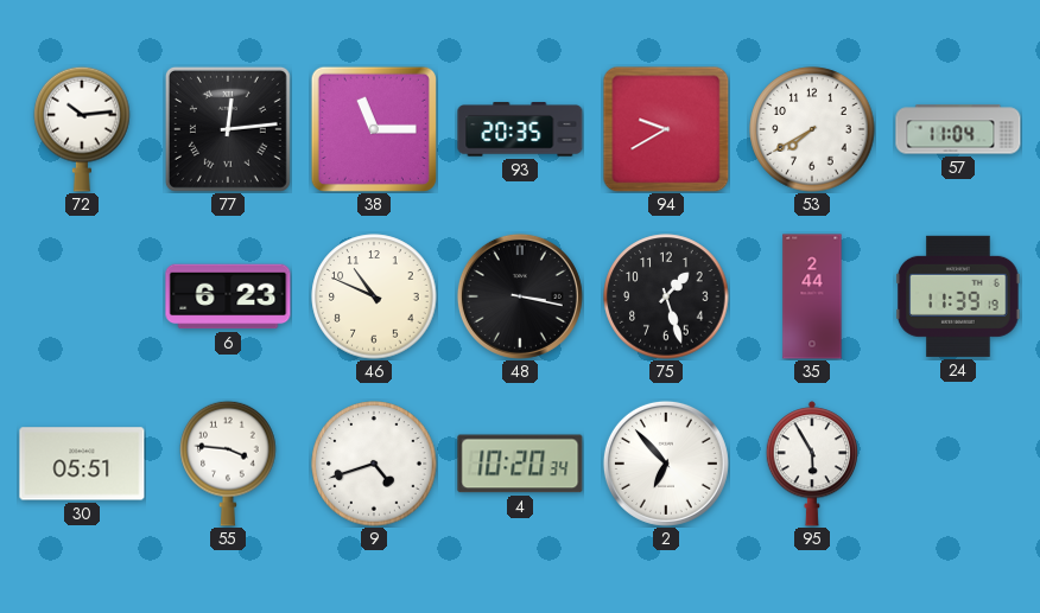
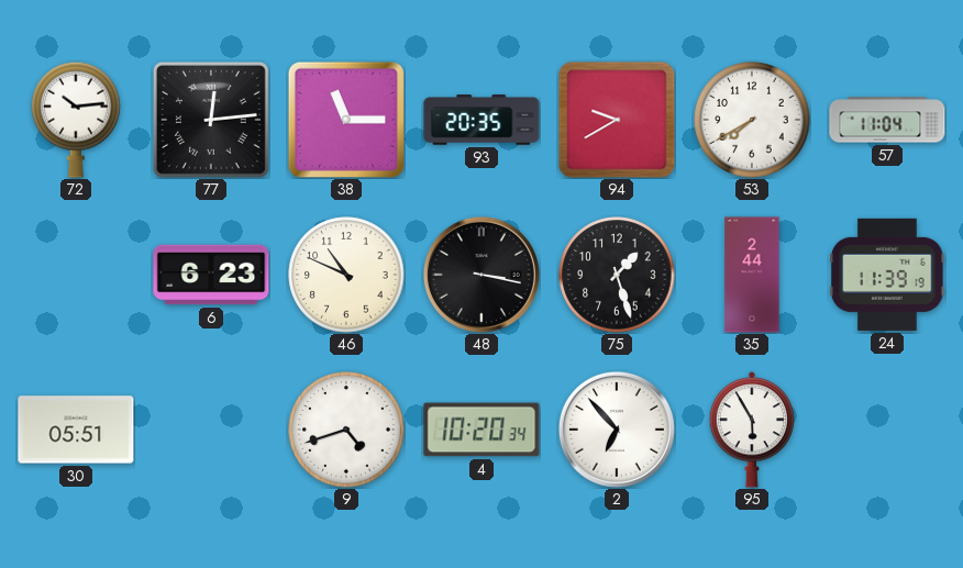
55: 3:46 -> none (228, 464)
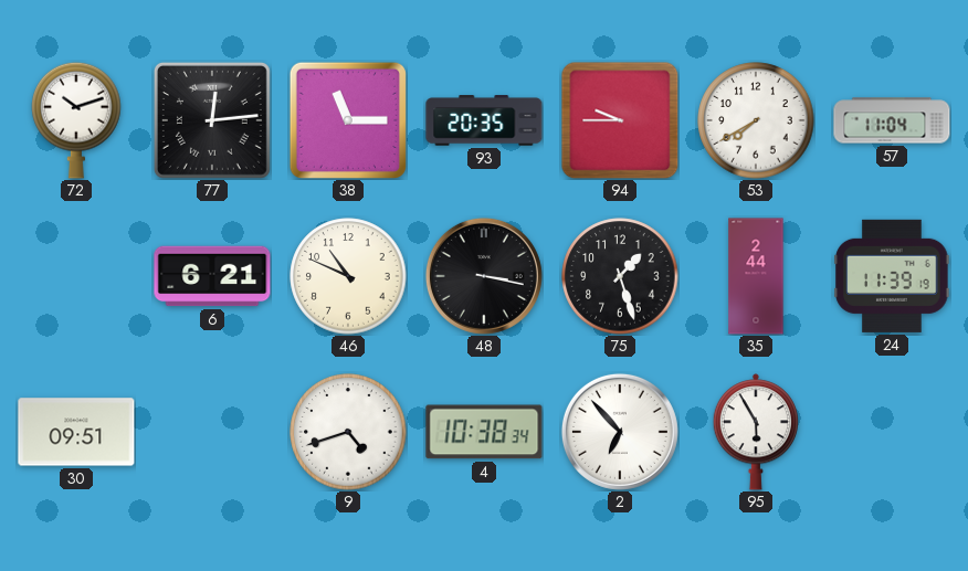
72: 10:14 -> 10:12 (76, 120)
94: 9:40 -> 9:45 (620, 120)
6: 6:23 -> 6:21 (212, 276)
30: 05:51 -> 09:51 (76, 432)
4: 10:20 -> 10:38 (484, 432)
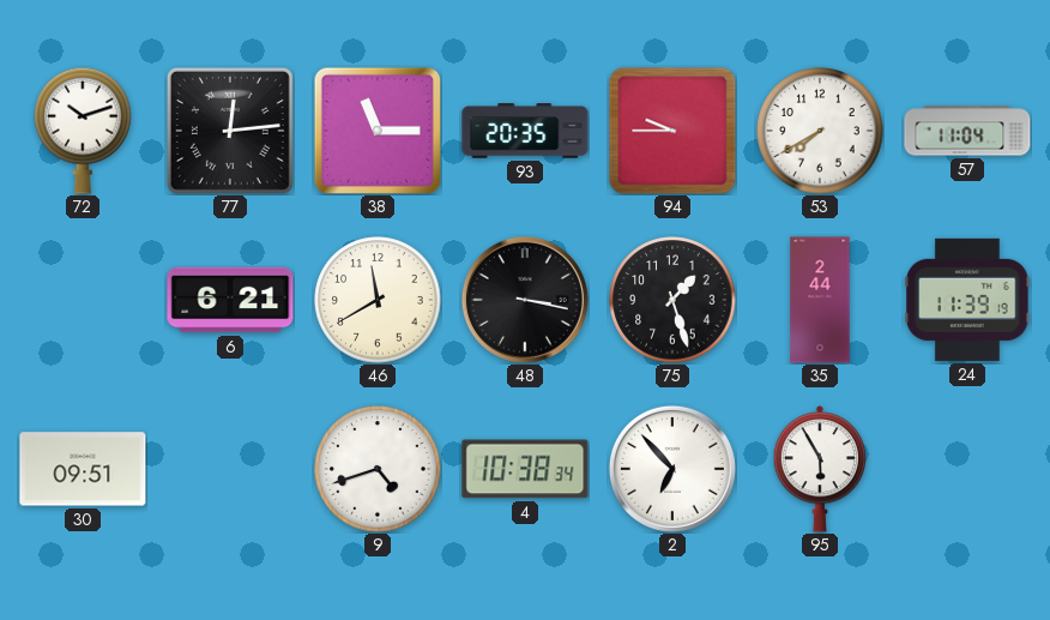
46: 10:49 -> 11:40 (378, 300)
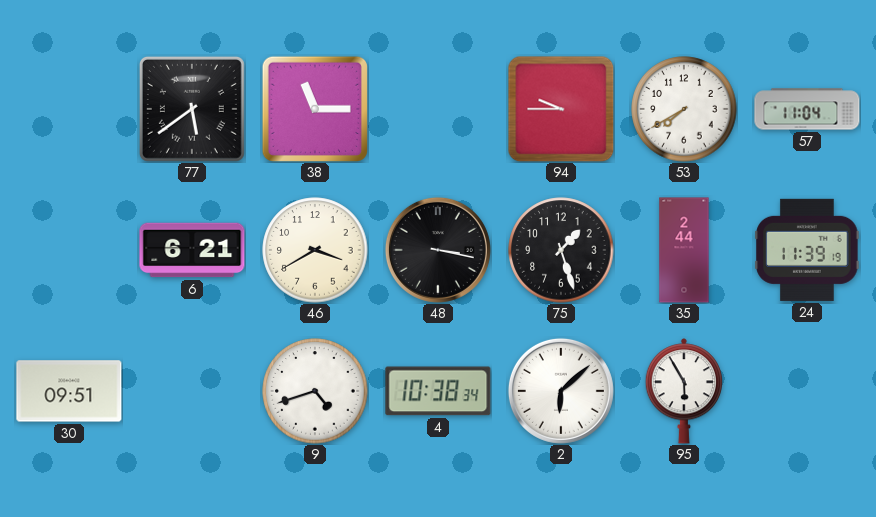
72: 10:12 -> none (83, 131)
77: 12:14 -> 5:39 (192, 109)
93: 20:35 -> none (525, 131)
46: 11:40 -> 3:40 (315, 250)
2: 6:53 -> 6:08 (561, 391)
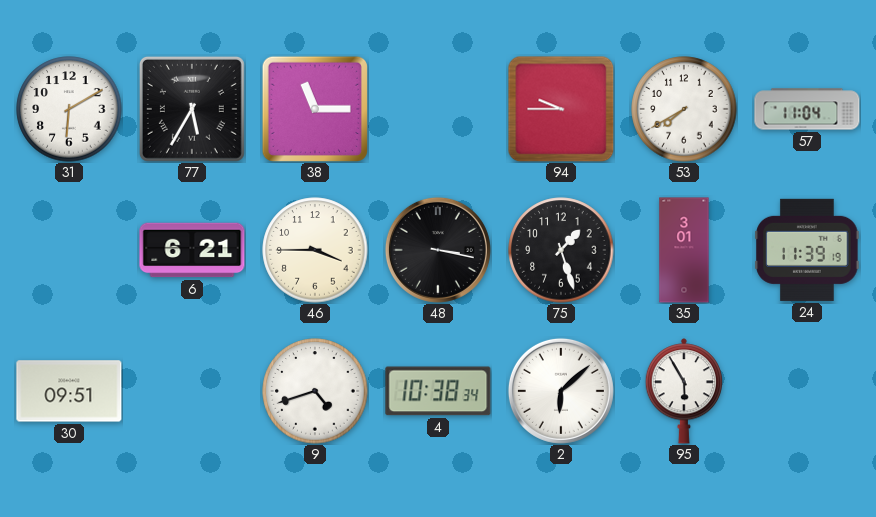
31: none -> 6:10 (69, 109)
77: 5:39 -> 5:35 (192, 109)
46: 3:40 -> 3:45 (315, 250)
35: 2:44 -> 3:01 (684, 250)
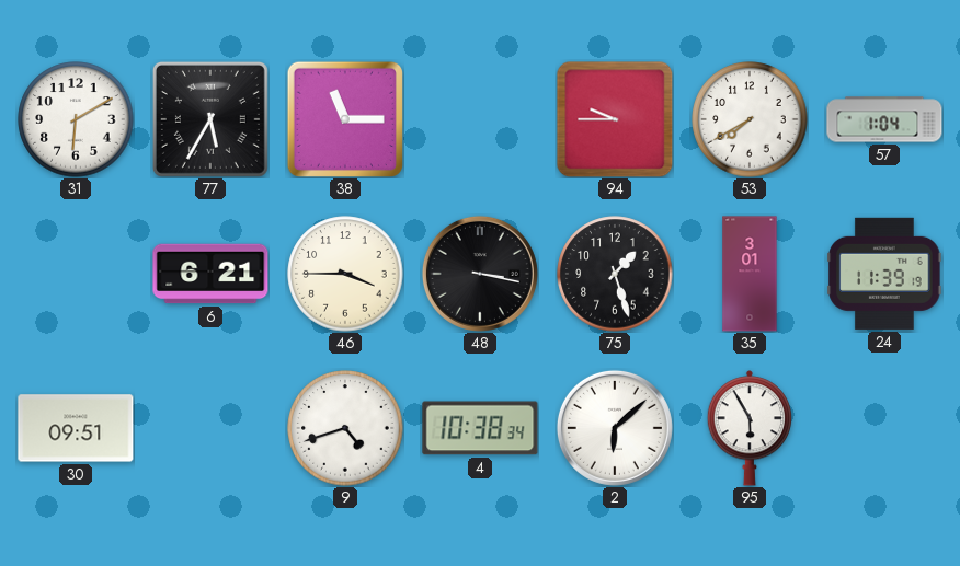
57: 11:04 -> 1:04 (884, 119)
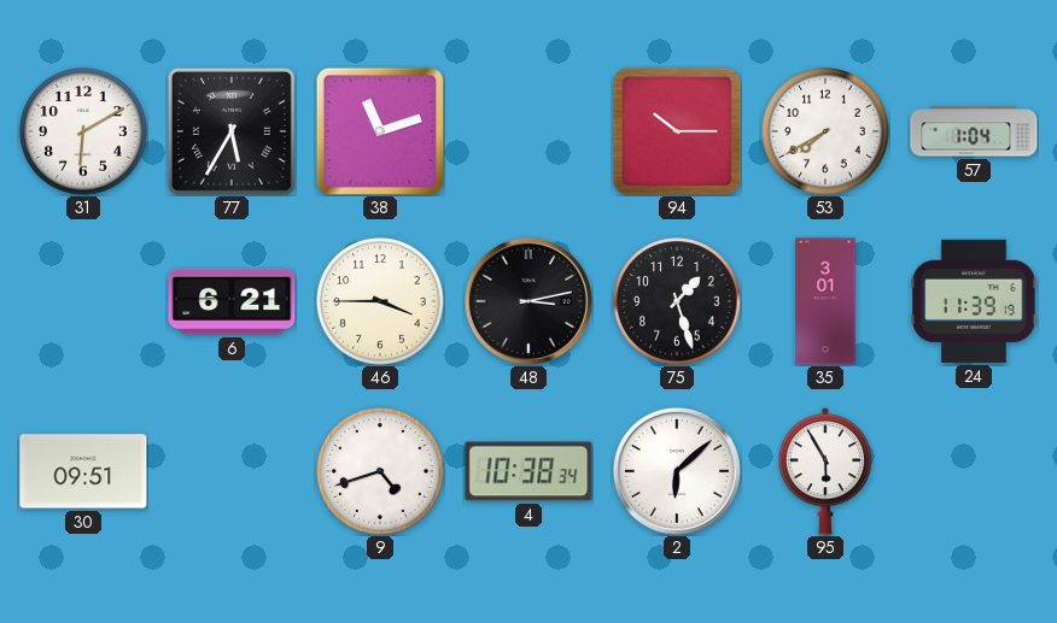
38: 11:15 -> 11:12 (380, 131)
94: 9:45 -> 10:15 (677, 131)
48: 3:17 -> 3:13 (528, 301)
